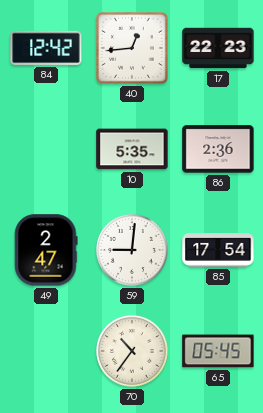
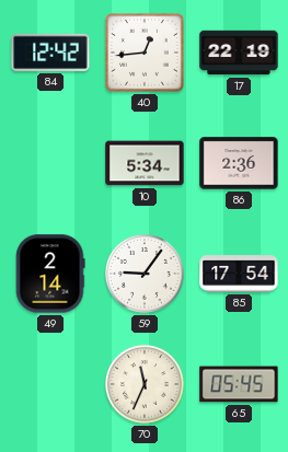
17: 22:23 -> 22:19 (239, 53)
10: 5:35 -> 5:34 (145, 163)
49: 2:47 -> 2:14 (50, 274)
59: 9:01 -> 9:06 (145, 274)
70: 10:36 -> 11:34 (145, 384)
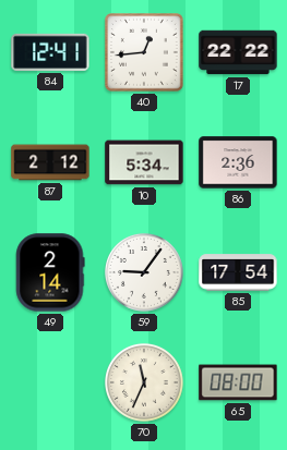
84: 12:42 -> 12:41 (50, 52)
17: 22:19 -> 22:22 (238, 52)
87: none -> 2:12 (50, 162)
65: 05:45 -> 08:00 (238, 382)
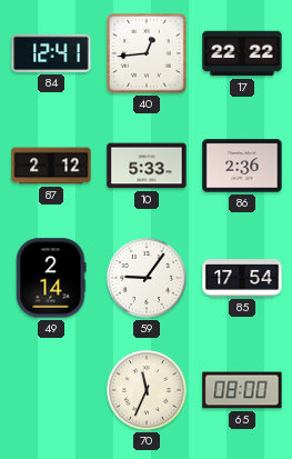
10: 5:34 -> 5:33 (147, 166)
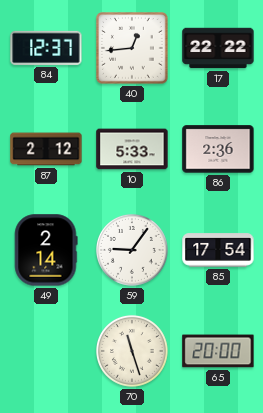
84: 12:41 -> 12:37 (46, 48)
70: 11:34 -> 11:27 (132, 351)
65: 08:00 -> 20:00 (218, 351)
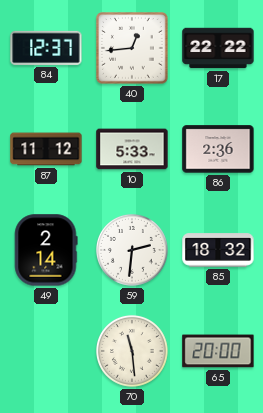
87: 2:12 -> 11:12 (46, 149)
59: 9:06 -> 2:31 (132, 250)
85: 17:54 -> 18:32 (218, 250)
70: 11:27 -> 11:29 (132, 351)
